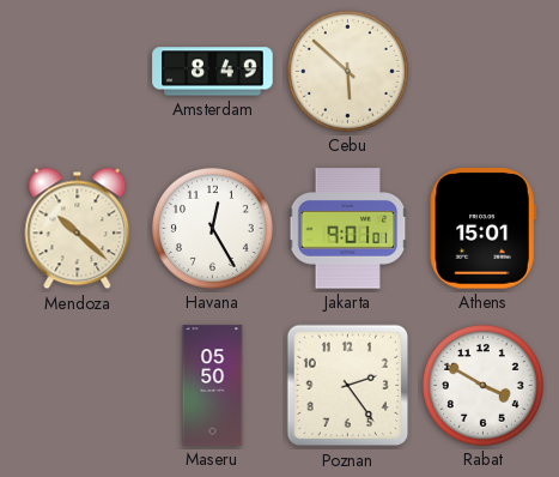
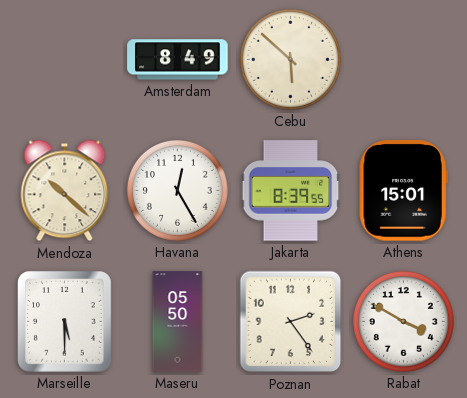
Jakarta: 9:01 -> 8:39 (291, 191)
Marseille: none -> 5:30 (65, 322)
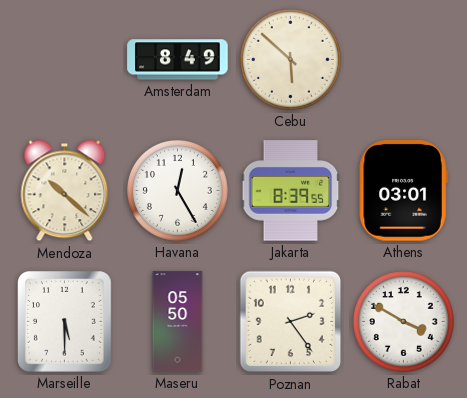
Athens: 15:01 -> 03:01 (403, 191)
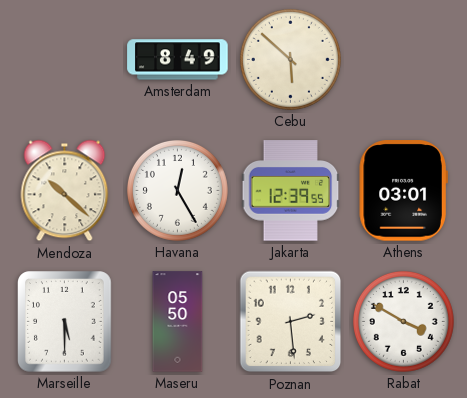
Jakarta: 8:39 -> 12:39 (291, 191)
Poznan: 2:24 -> 2:29 (291, 322)
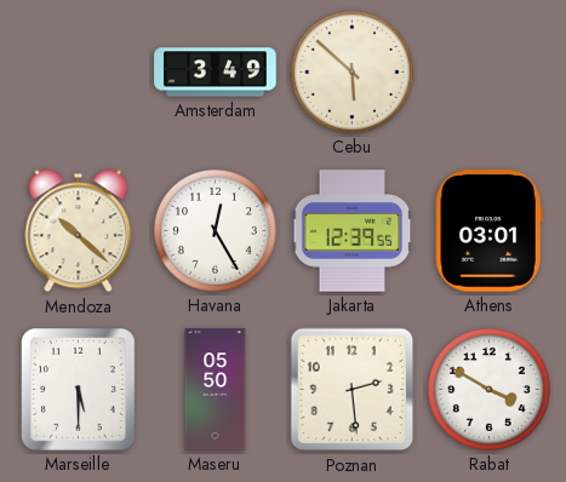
Amsterdam: 8:49 -> 3:49 (216, 73)
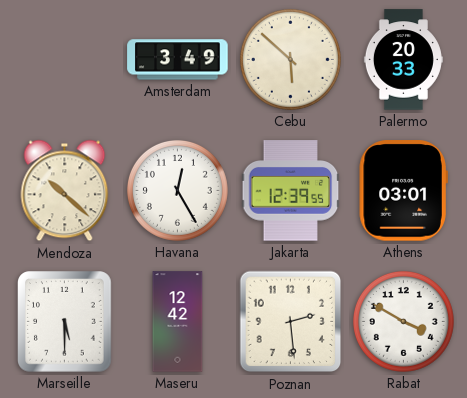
Palermo: none -> 20:33 (403, 60)
Maseru: 05:50 -> 12:42 (178, 322)
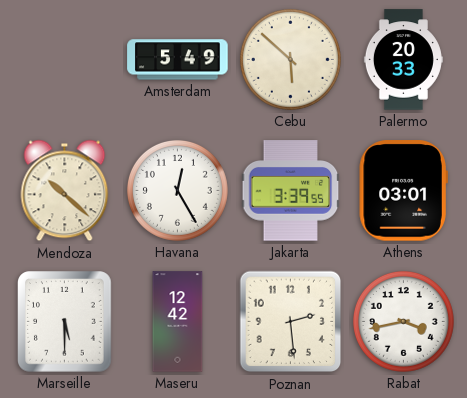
Amsterdam: 3:49 -> 5:49 (178, 60)
Jakarta: 12:39 -> 3:39 (291, 191)
Rabat: 3:50 -> 3:43 (403, 321)
